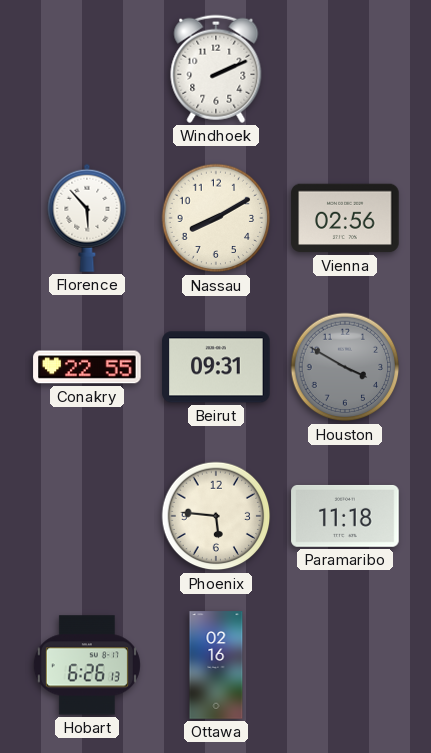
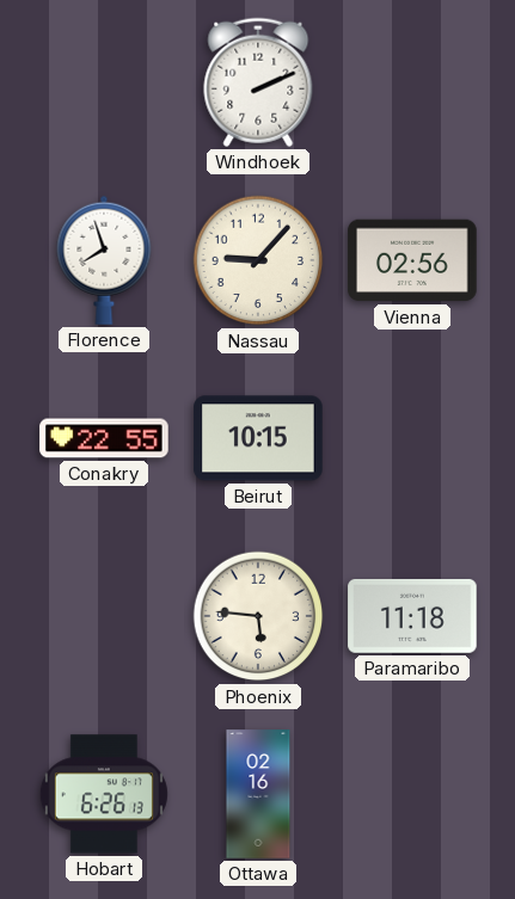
Florence: 5:53 -> 7:57 (104, 260)
Nassau: 8:10 -> 9:07 (258, 260)
Beirut: 09:31 -> 10:15 (258, 438)
Houston: 3:50 -> none (345, 367)
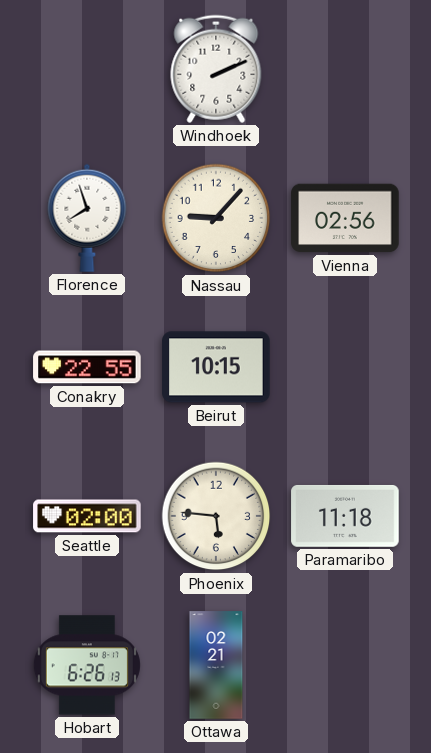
Seattle: none -> 02:00 (87, 516)
Ottawa: 02:16 -> 02:21 (216, 665)
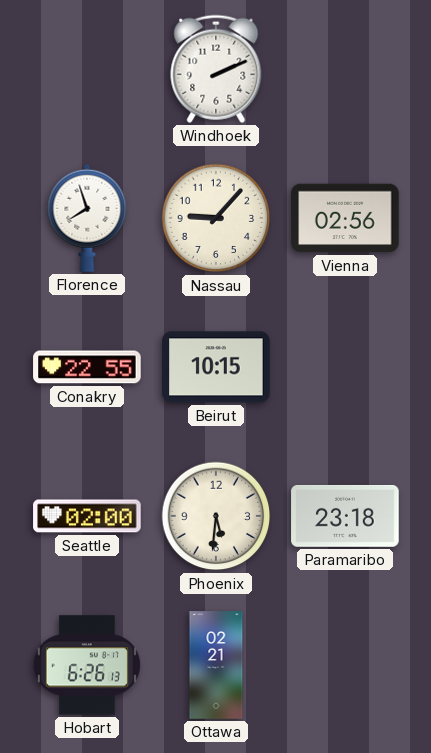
Phoenix: 5:46 -> 5:31 (216, 516)
Paramaribo: 11:18 -> 23:18 (345, 516)
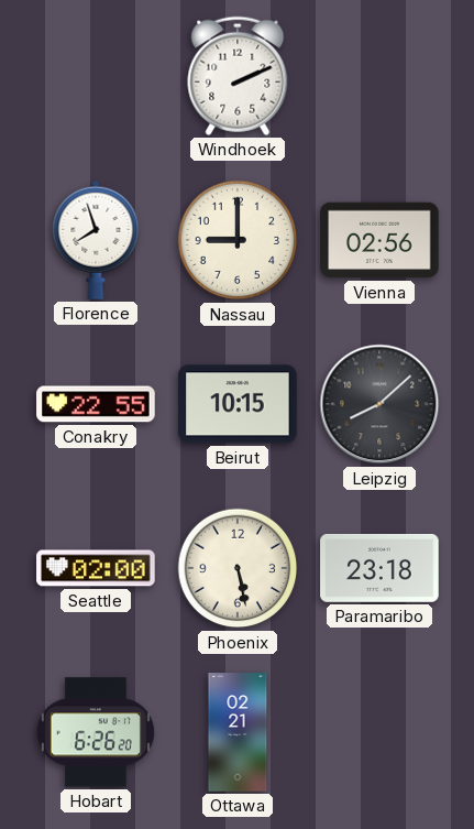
Nassau: 9:07 -> 9:00 (238, 240)
Leipzig: none -> 8:08 (379, 404)
Phoenix: 5:31 -> 5:28 (238, 568)
Hobart: 6:26:13 -> 6:26:20 (96, 732)
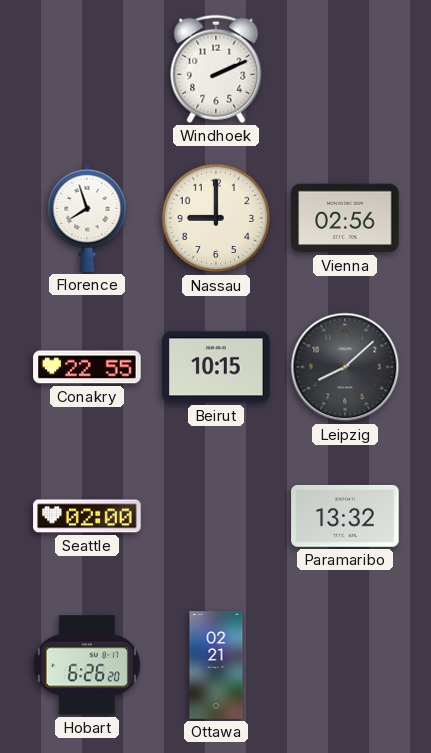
Phoenix: 5:28 -> none (238, 568)
Paramaribo: 23:18 -> 13:32 (345, 516)
